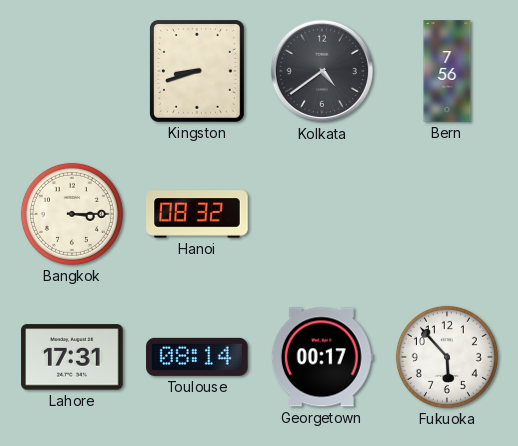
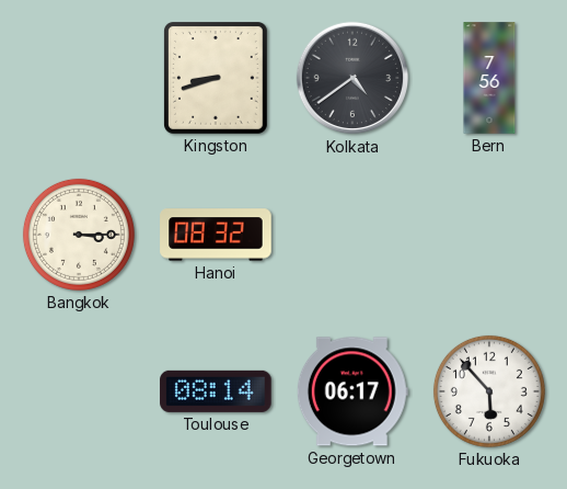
Lahore: 17:31 -> none (72, 357)
Georgetown: 00:17 -> 06:17 (352, 391)
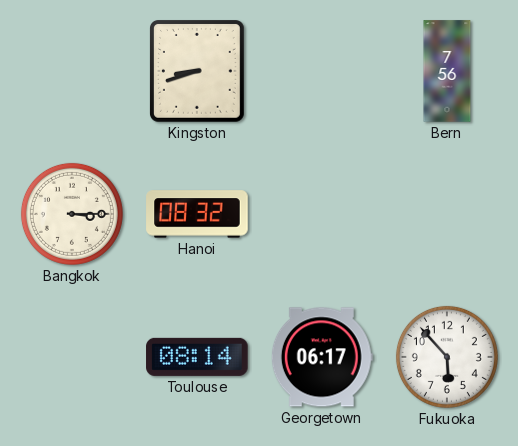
Kolkata: 4:39 -> none (352, 78)
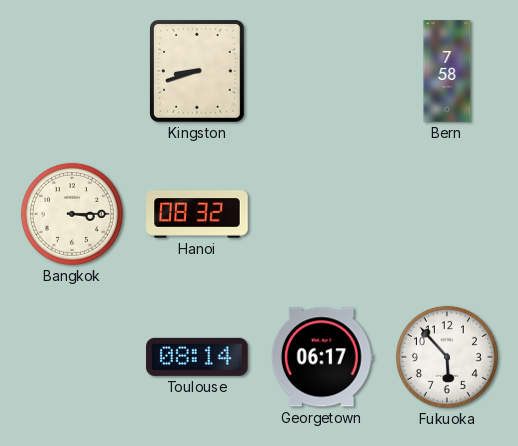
Bern: 7:56 -> 7:58 (447, 71)
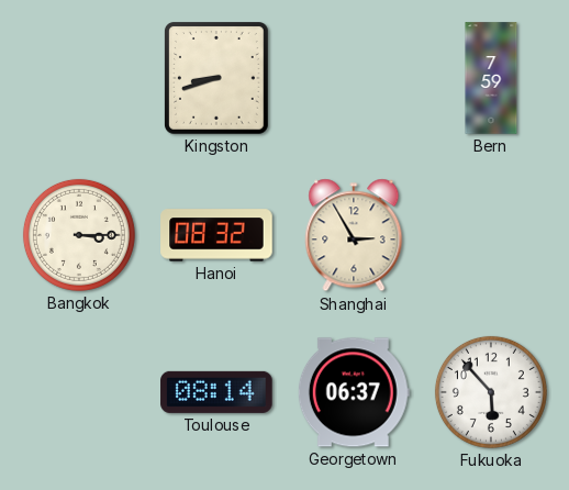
Bern: 7:58 -> 7:59 (491, 78)
Shanghai: none -> 2:55 (354, 235)
Georgetown: 06:17 -> 06:37 (354, 392)
